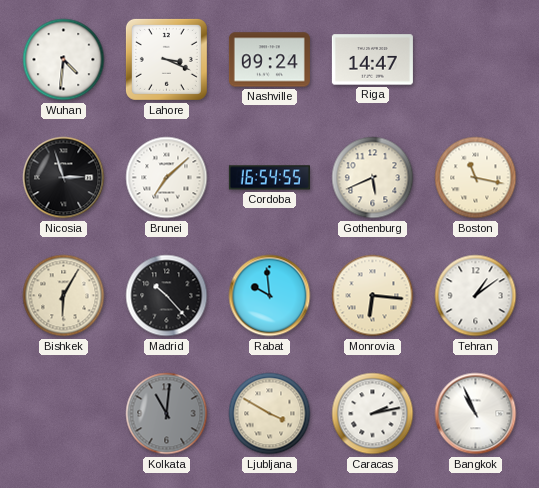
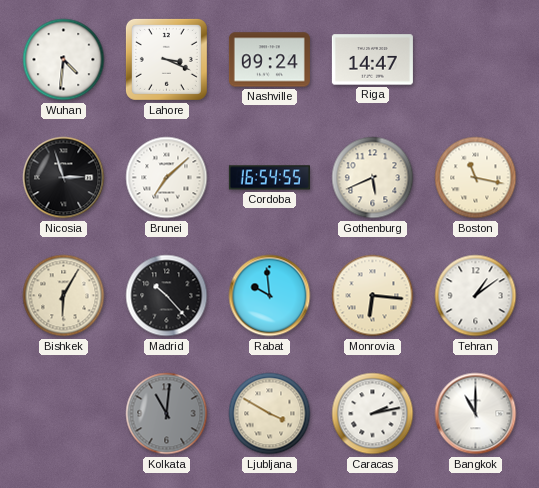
Bangkok: 10:56 -> 11:00 (476, 414)
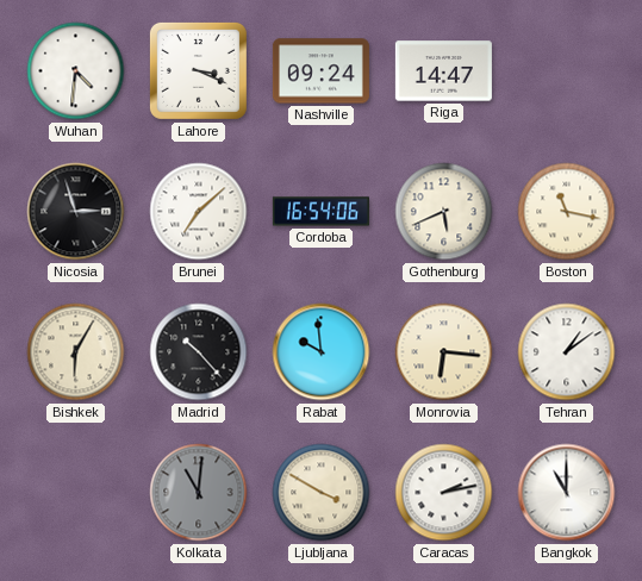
Cordoba: 16:54:55 -> 16:54:06 (320, 212)
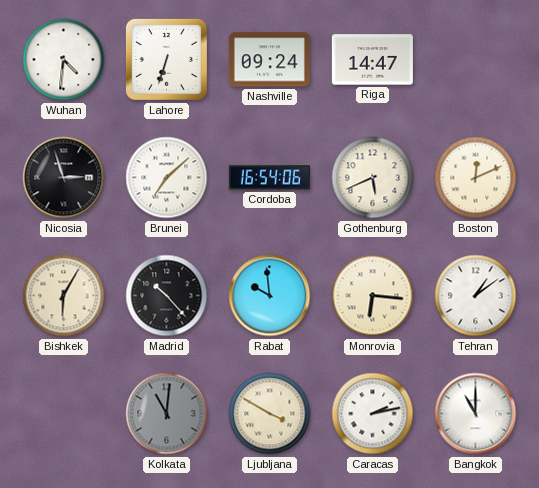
Lahore: 3:19 -> 6:33 (166, 59)
Boston: 11:17 -> 12:11 (476, 178)
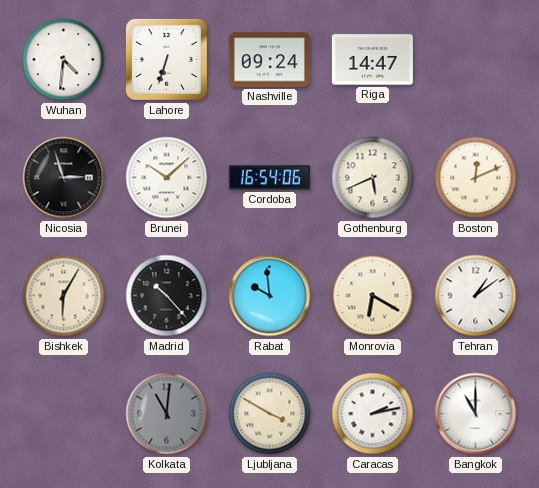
Brunei: 7:08 -> 10:08 (167, 178)
Monrovia: 6:16 -> 6:20 (373, 296)
